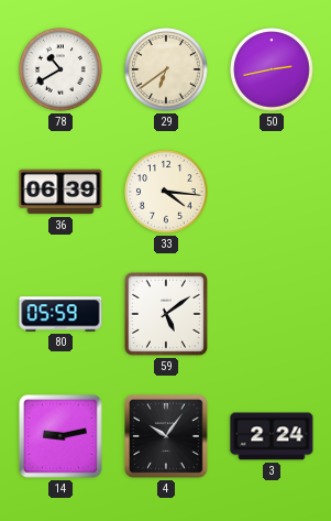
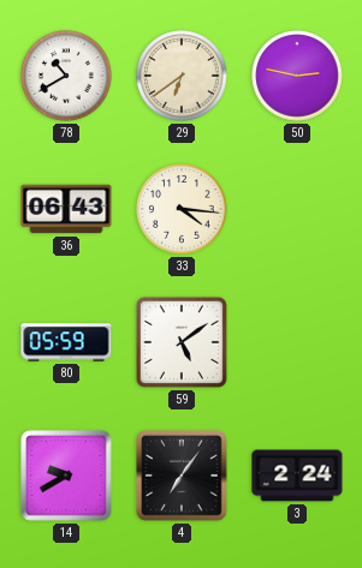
50: 2:43 -> 2:47 (297, 76)
36: 06:39 -> 06:43 (66, 209)
14: 9:13 -> 9:40 (66, 476)
4: 10:06 -> 7:06 (182, 476)
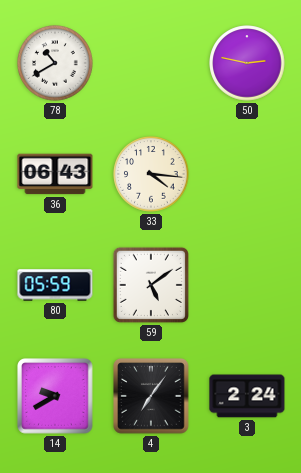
29: 6:39 -> none (182, 76)
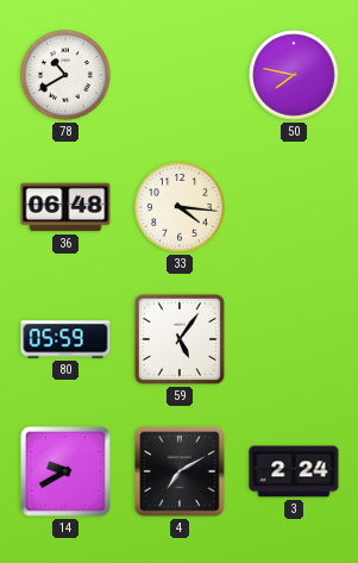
50: 2:47 -> 7:47 (294, 75)
36: 06:43 -> 06:48 (65, 207)
59: 5:09 -> 5:06 (180, 339)
4: 7:06 -> 7:10 (180, 471)
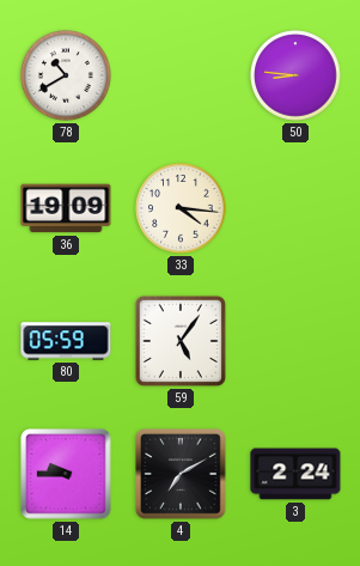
50: 7:47 -> 8:46 (295, 75)
36: 06:48 -> 19:09 (66, 208)
14: 9:40 -> 9:45 (66, 474)
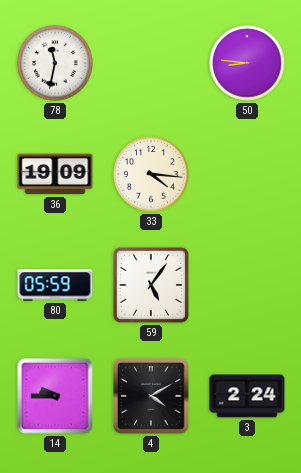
78: 10:40 -> 11:32 (55, 63)
4: 7:10 -> 4:10 (151, 396)
